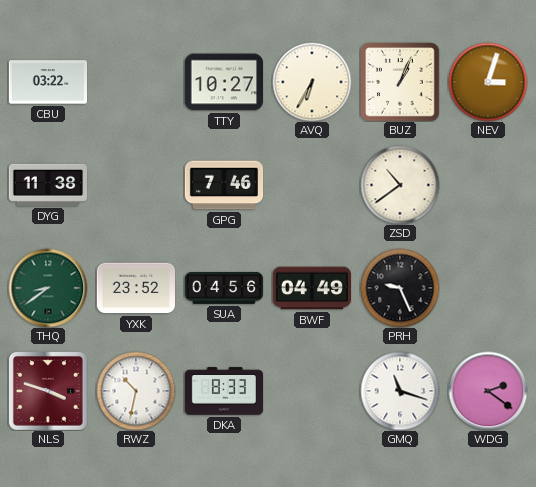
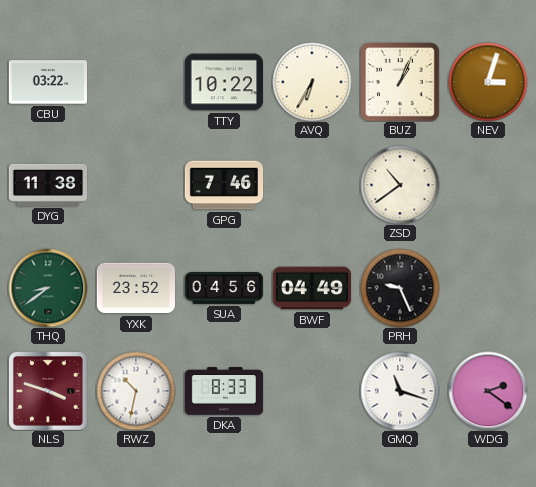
TTY: 10:27 -> 10:22 (223, 82)
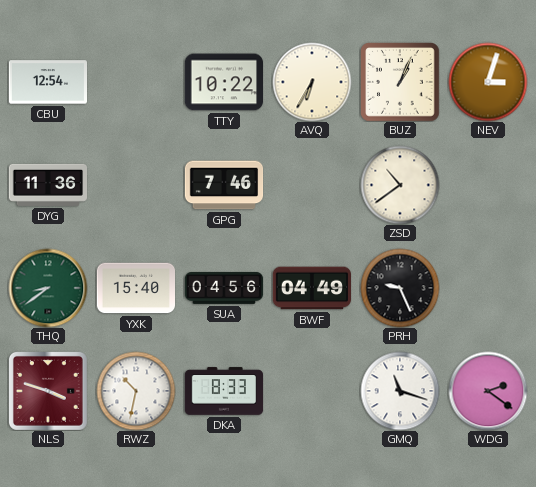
CBU: 03:22 -> 12:54 (47, 82)
DYG: 11:38 -> 11:36 (47, 185)
YXK: 23:52 -> 15:40 (135, 288)
